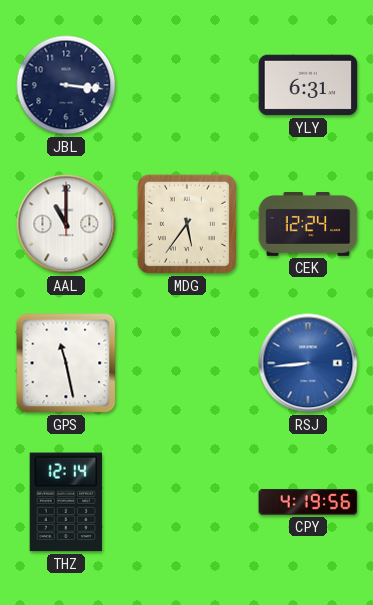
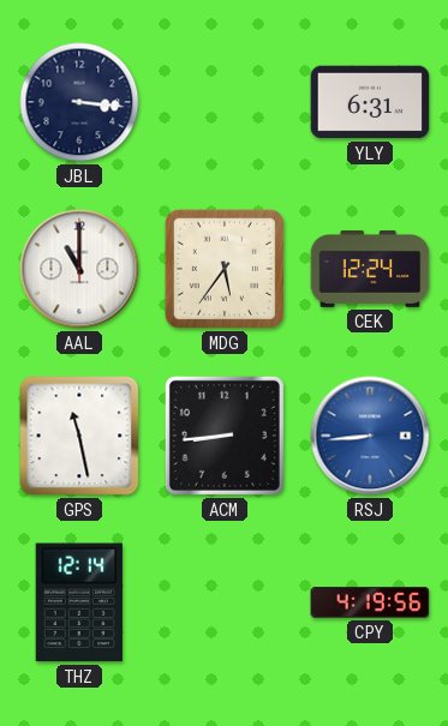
ACM: none -> 8:44 (225, 436)
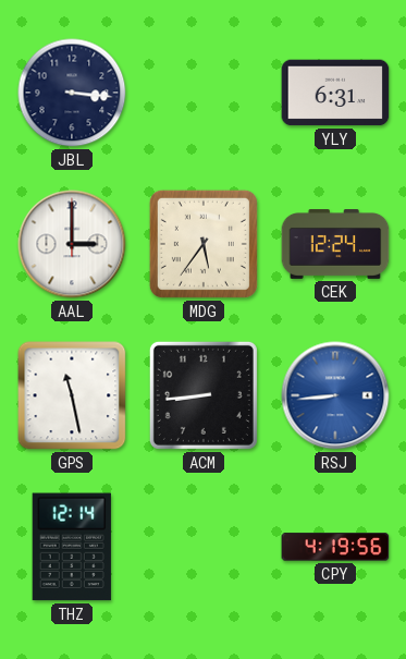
AAL: 11:00 -> 3:00 (72, 244)
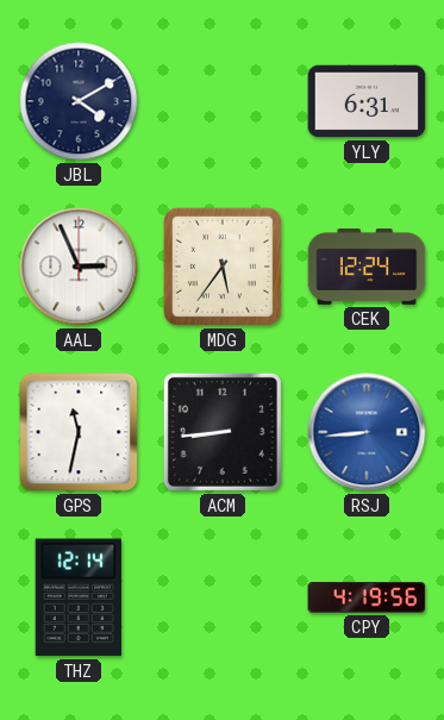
JBL: 3:16 -> 4:10 (79, 101)
AAL: 3:00 -> 2:56 (79, 267)
GPS: 11:28 -> 11:32 (79, 432)
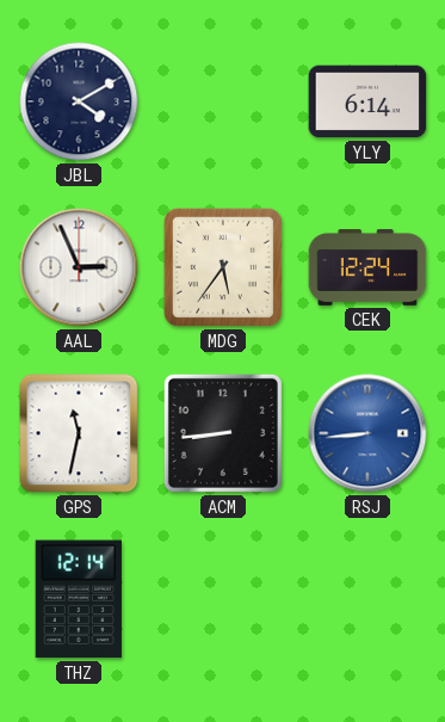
YLY: 6:31 -> 6:14 (367, 101)
CPY: 4:19 -> none (367, 597)
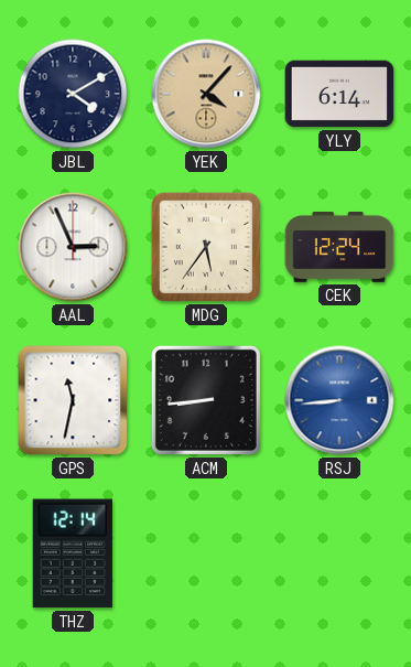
YEK: none -> 4:07 (206, 94)
